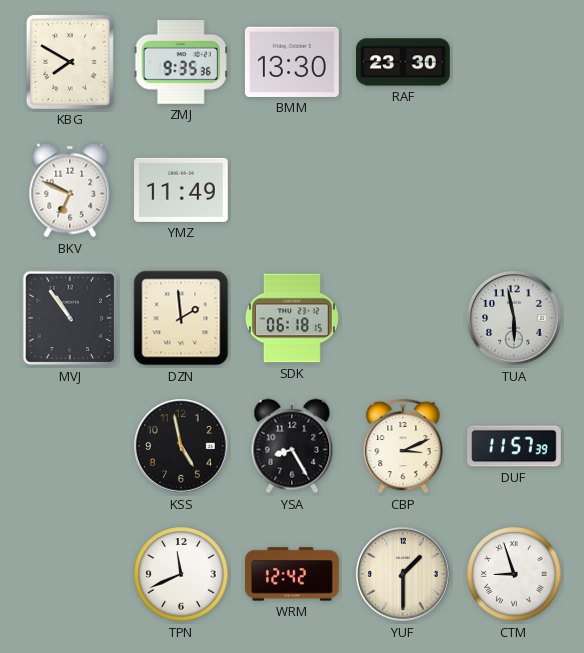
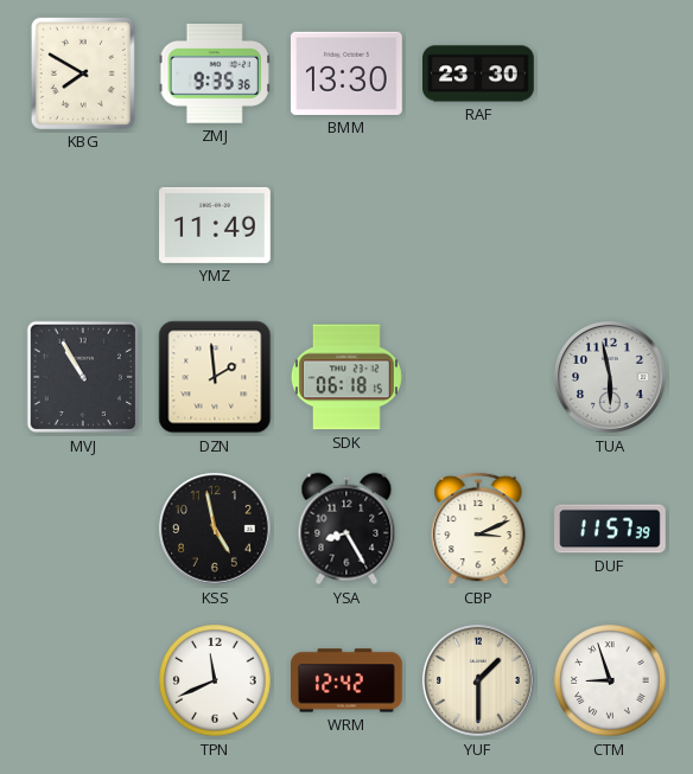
BKV: 6:49 -> none (70, 190)
MVJ: 10:54 -> 10:55 (83, 377)
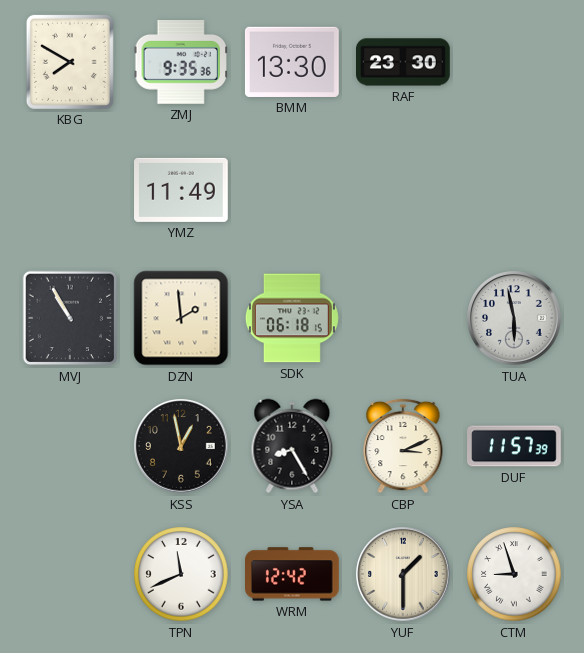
KSS: 4:58 -> 12:58 (181, 446)
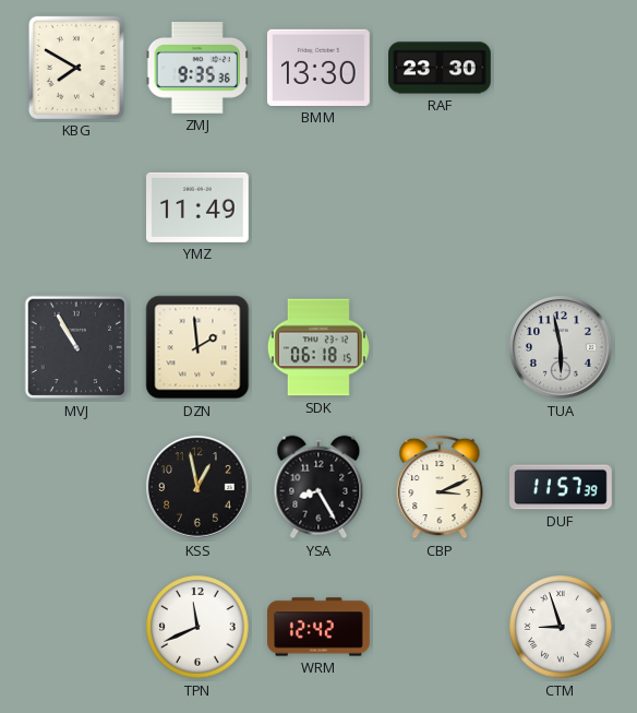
YUF: 1:30 -> none (403, 574)
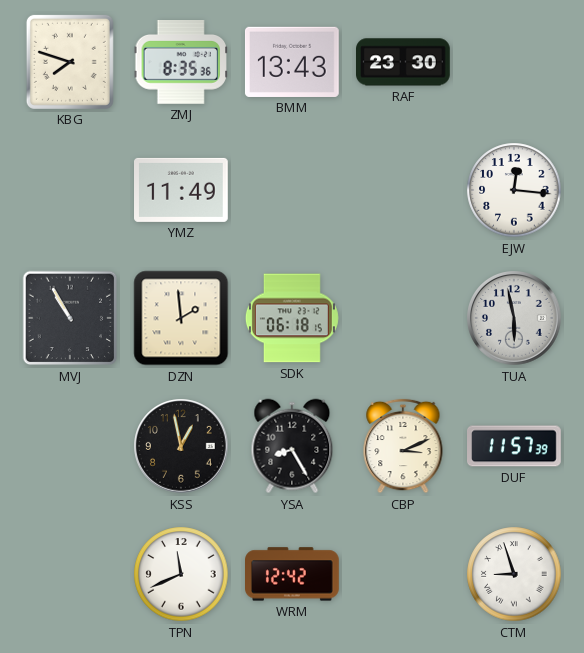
KBG: 7:50 -> 7:48 (70, 62)
ZMJ: 9:35 -> 8:35 (181, 63)
BMM: 13:30 -> 13:43 (292, 62)
EJW: none -> 12:16 (514, 190)
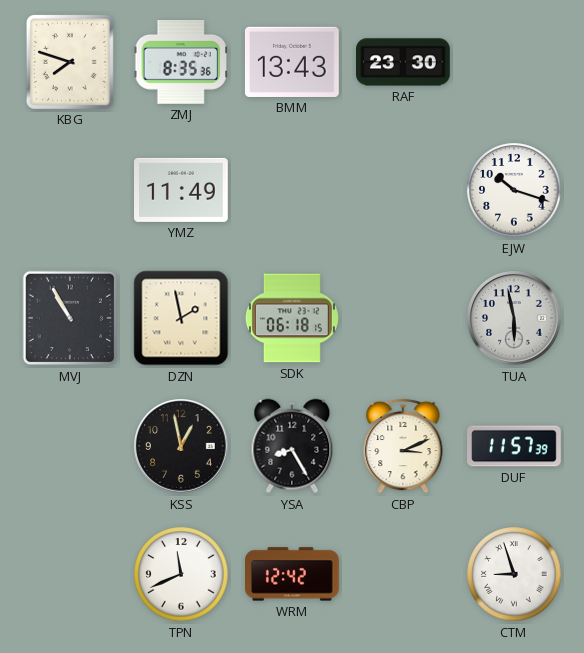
EJW: 12:16 -> 10:18 (514, 190)
DZN: 1:59 -> 1:58 (181, 318)
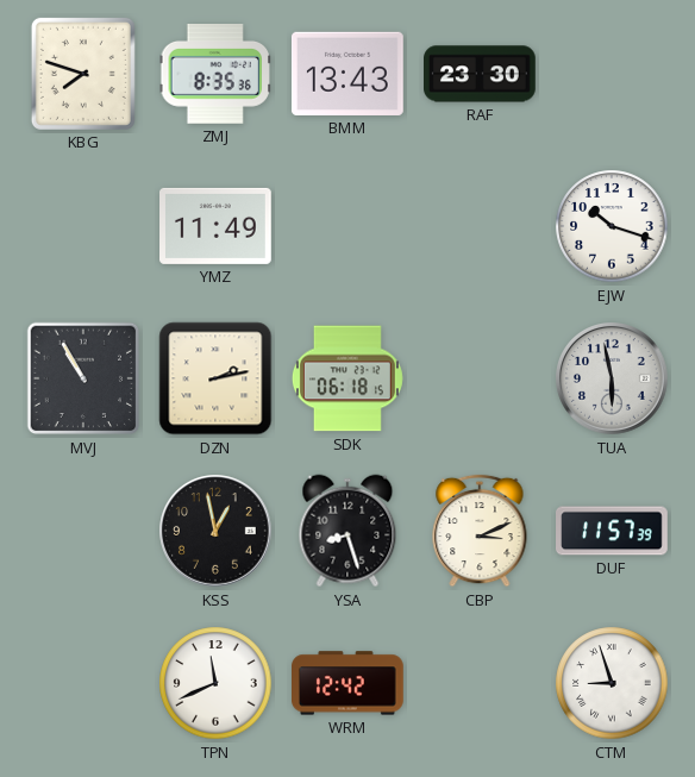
DZN: 1:58 -> 2:13 (215, 378)
YSA: 8:25 -> 8:27 (347, 531)
